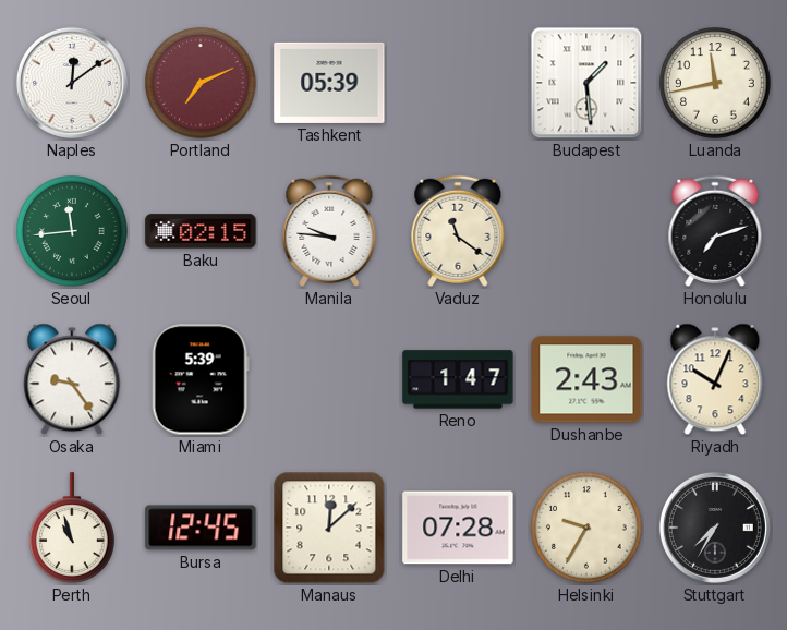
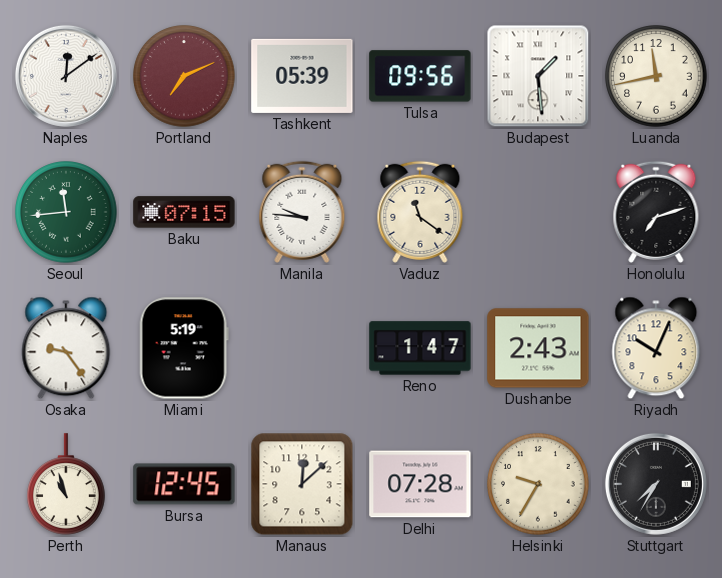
Tulsa: none -> 09:56 (420, 76)
Baku: 02:15 -> 07:15 (184, 212)
Miami: 5:39 -> 5:19 (184, 348)
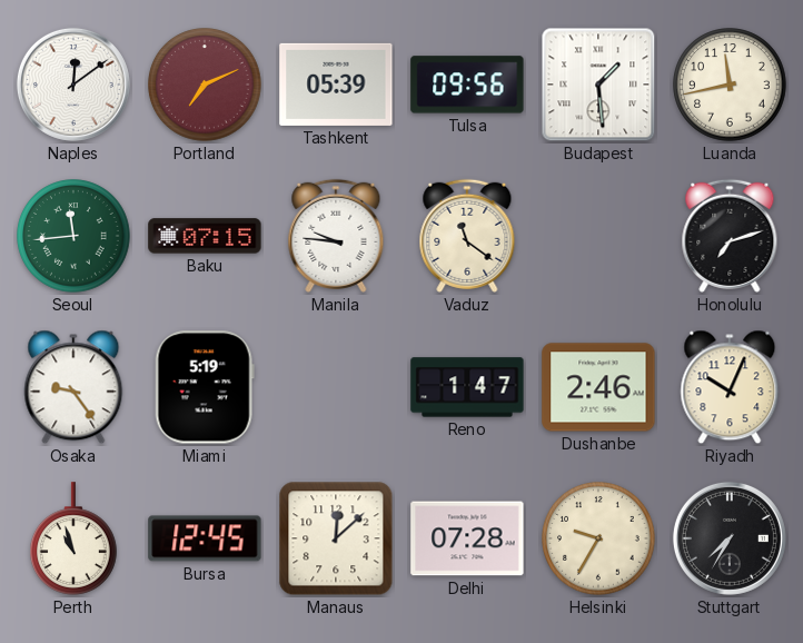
Dushanbe: 2:43 -> 2:46 (598, 387)
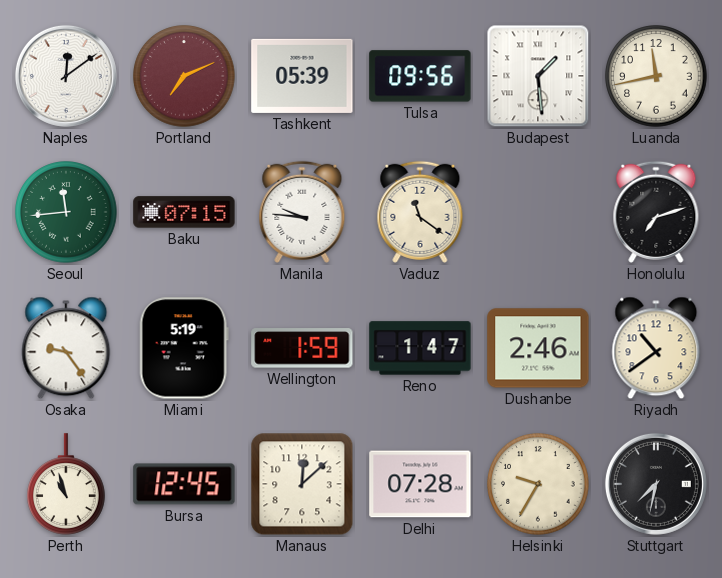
Wellington: none -> 1:59 (302, 348)
Riyadh: 10:04 -> 10:39 (656, 348)
Stuttgart: 7:35 -> 7:32 (656, 484)
